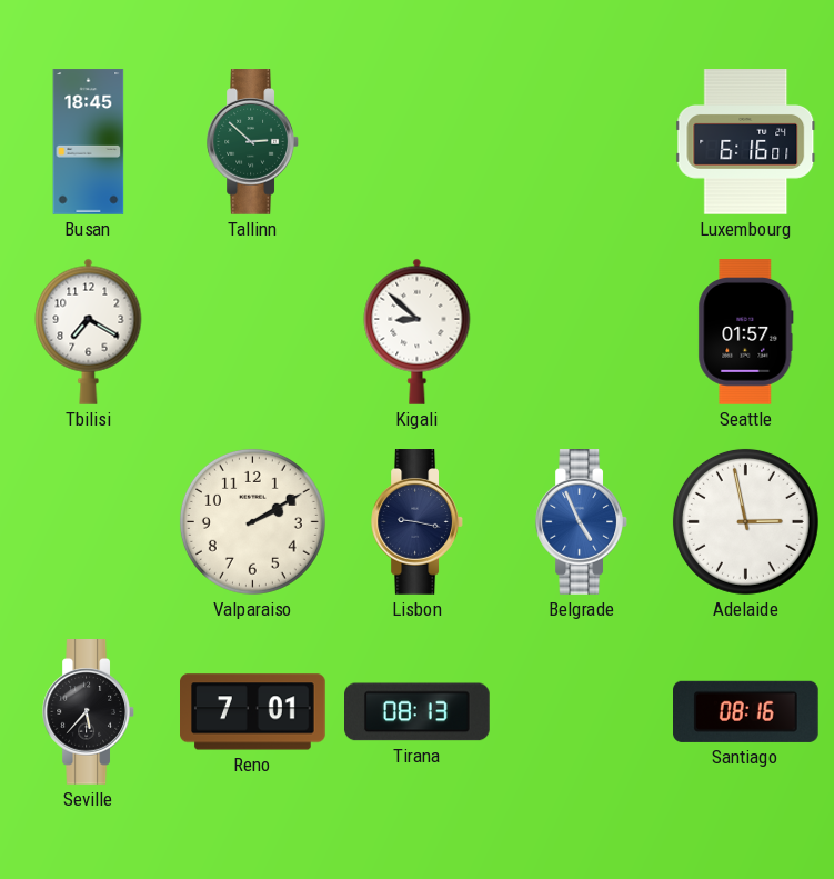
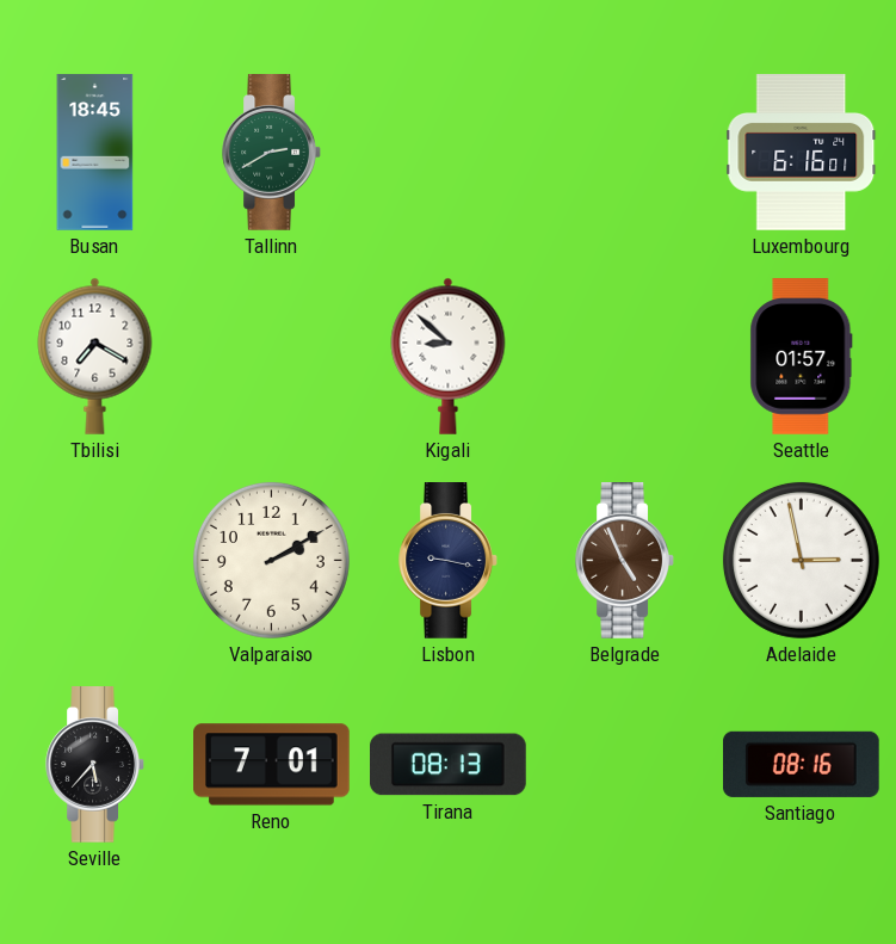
Tallinn: 2:52 -> 2:40 (271, 153)
Belgrade dial: blue -> brown (624, 561)
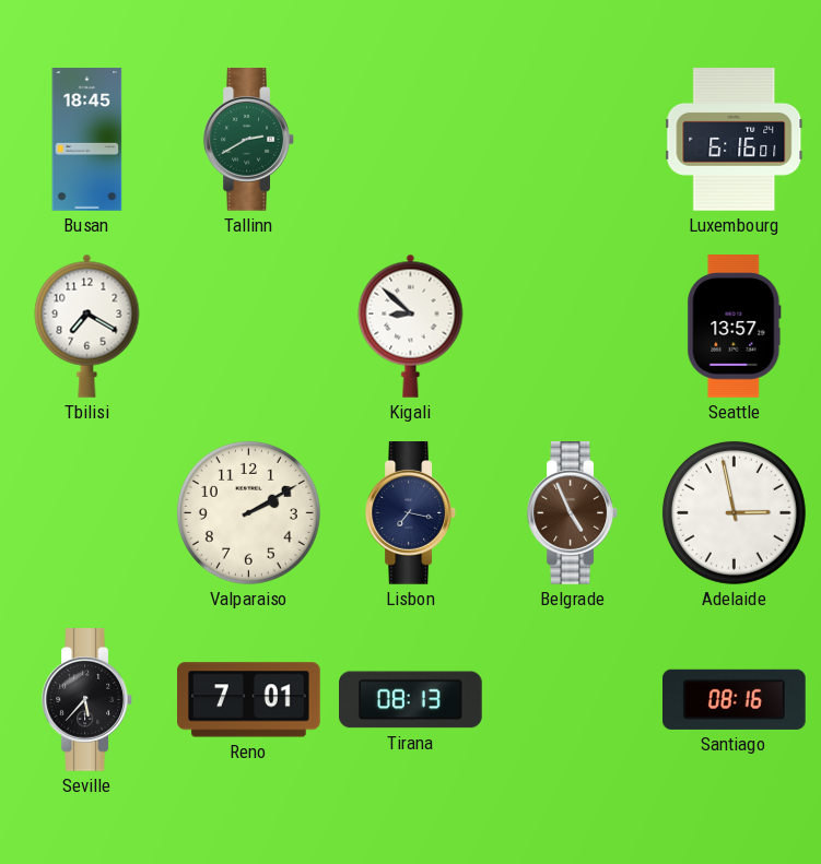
Seattle: 01:57 -> 13:57 (735, 327)
Lisbon: 9:17 -> 7:17 (410, 513)
